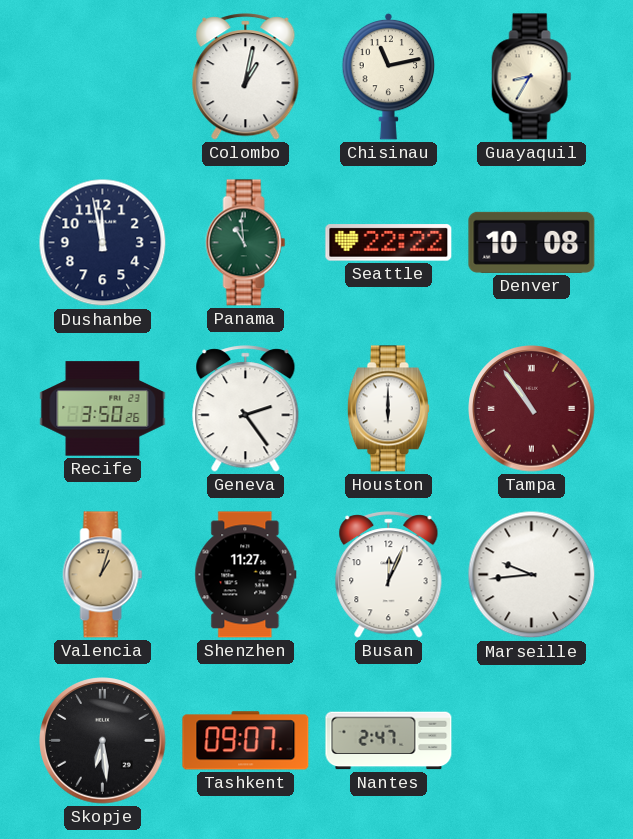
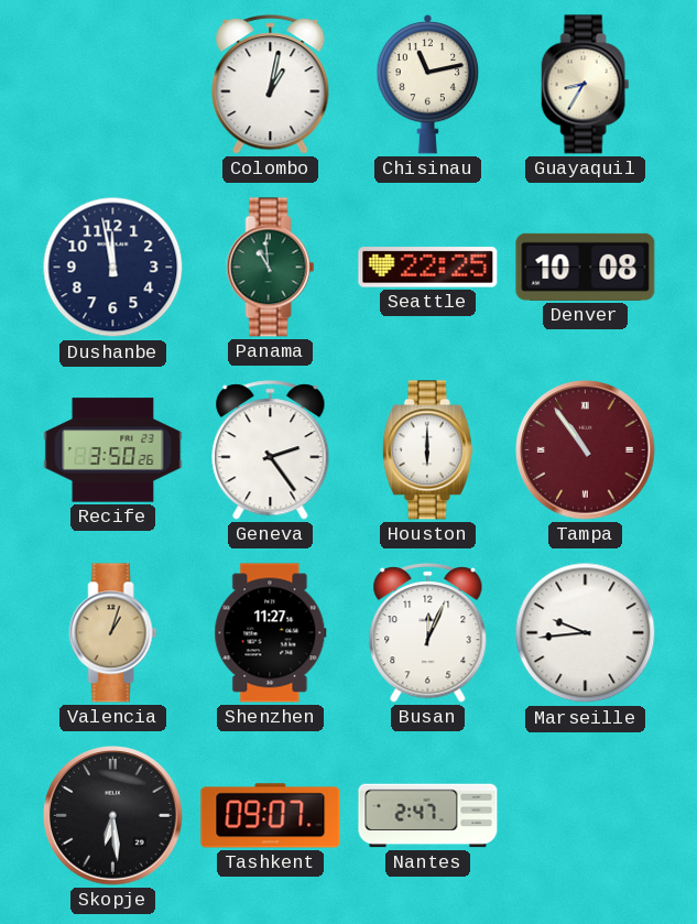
Seattle: 22:22 -> 22:25 (428, 268)
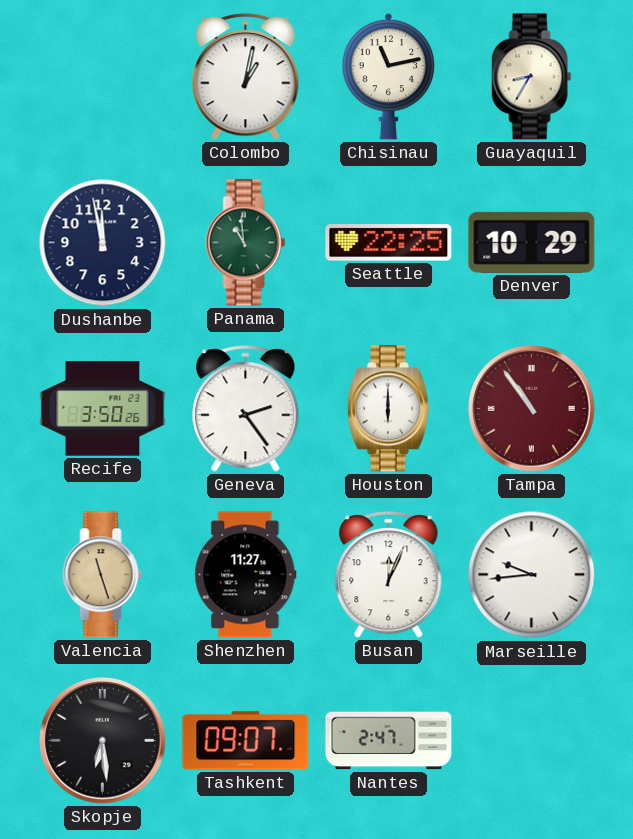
Denver: 10:08 -> 10:29 (532, 242)
Valencia: 1:03 -> 11:27 (103, 575)
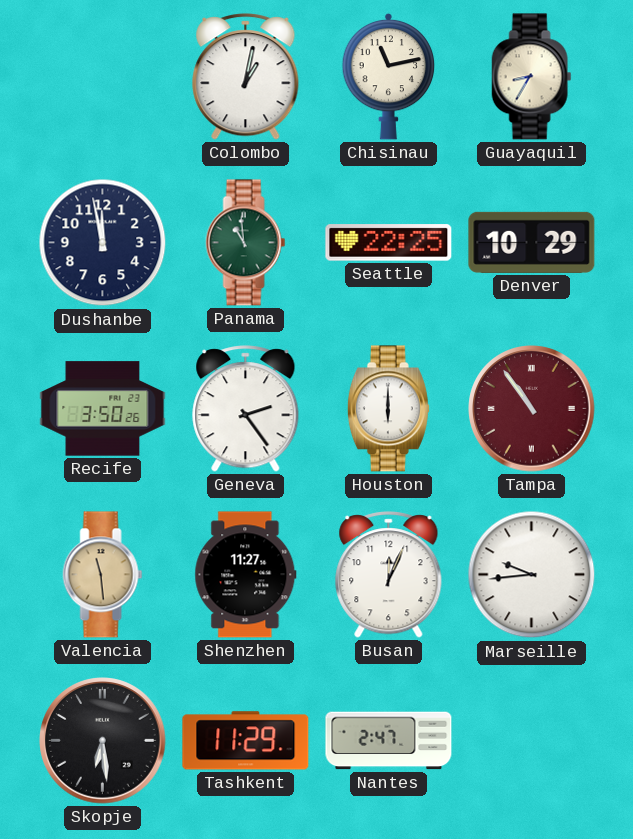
Valencia: 11:27 -> 11:29 (103, 575)
Tashkent: 09:07 -> 11:29 (246, 741)
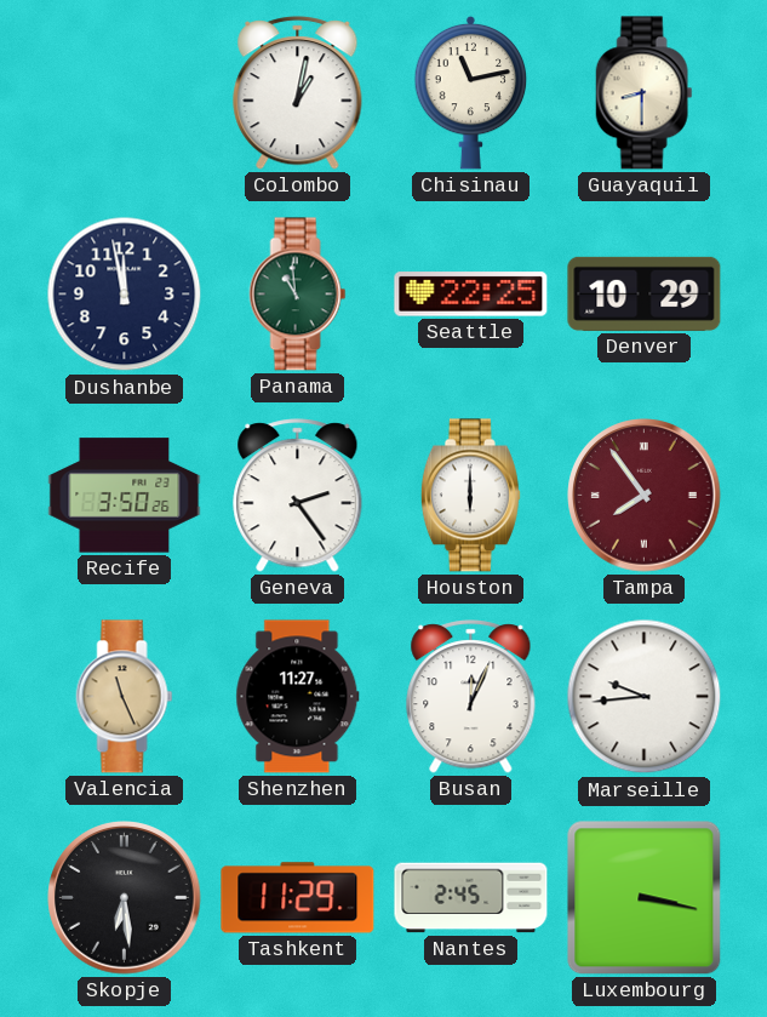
Guayaquil: 8:35 -> 8:30 (645, 93)
Tampa: 10:54 -> 7:54 (645, 496)
Valencia: 11:29 -> 11:26 (125, 697)
Nantes: 2:47 -> 2:45 (471, 898)
Luxembourg: none -> 3:17 (645, 898)
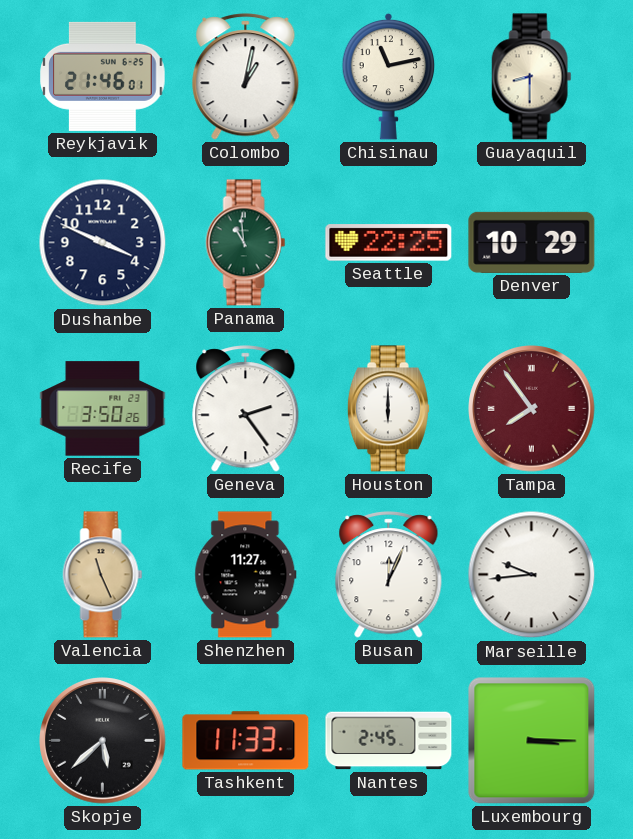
Reykjavik: none -> 21:46 (103, 76)
Dushanbe: 11:58 -> 3:49 (103, 243)
Skopje: 6:29 -> 5:38 (103, 741)
Tashkent: 11:29 -> 11:33 (246, 741)
Luxembourg: 3:17 -> 3:15 (532, 741)
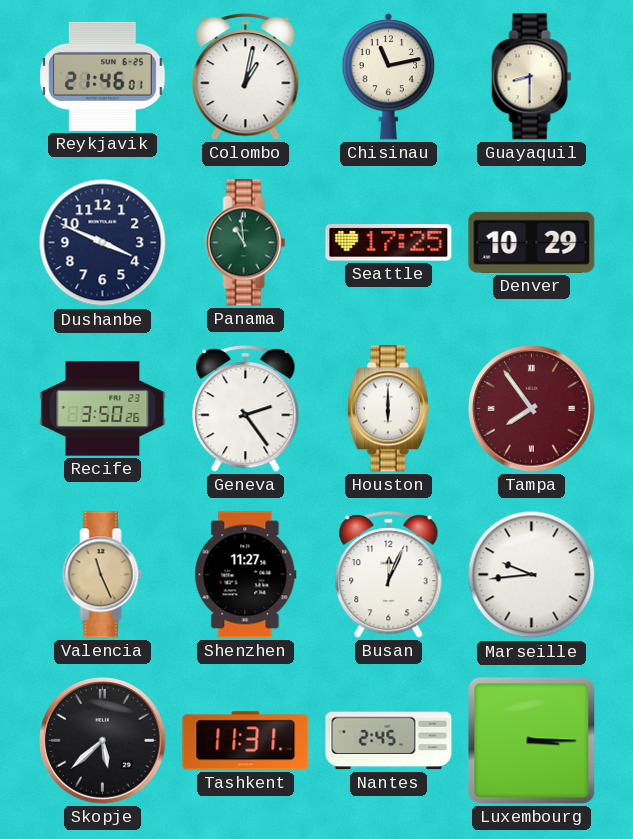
Seattle: 22:25 -> 17:25 (389, 243)
Tashkent: 11:33 -> 11:31 (246, 741)
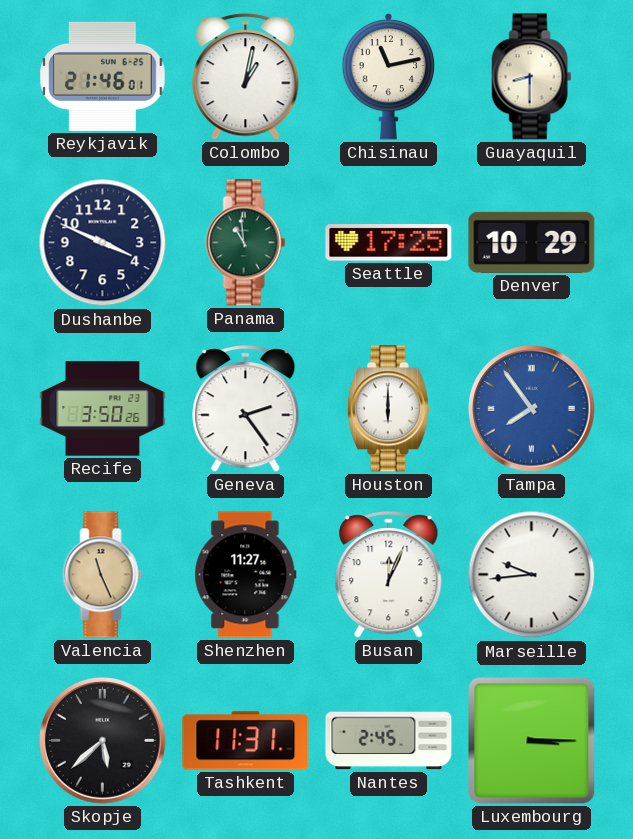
Tampa dial: burgundy -> blue (532, 409)
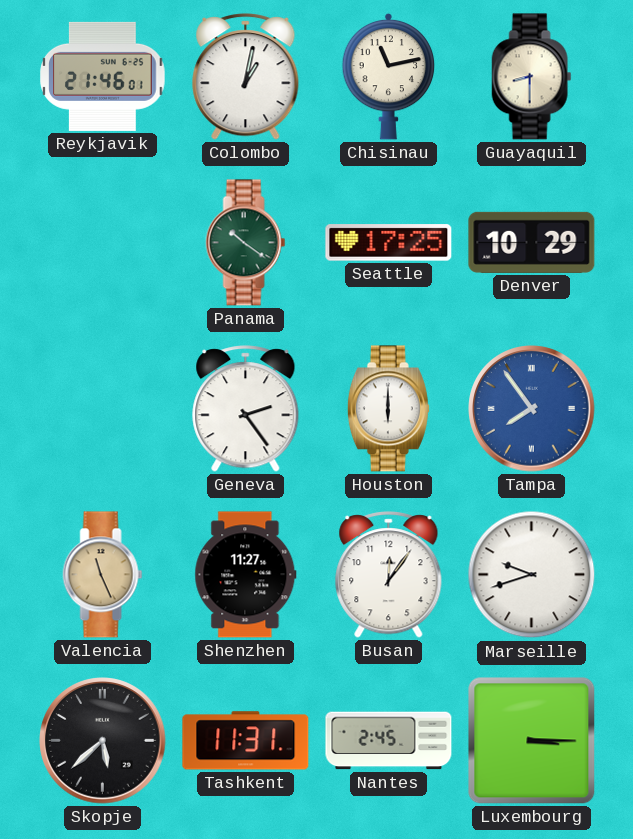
Dushanbe: 3:49 -> none (103, 243)
Panama: 10:59 -> 10:21 (246, 243)
Recife: 3:50 -> none (103, 409)
Busan: 12:04 -> 12:06 (389, 575)
Marseille: 9:44 -> 9:42 (532, 575)
